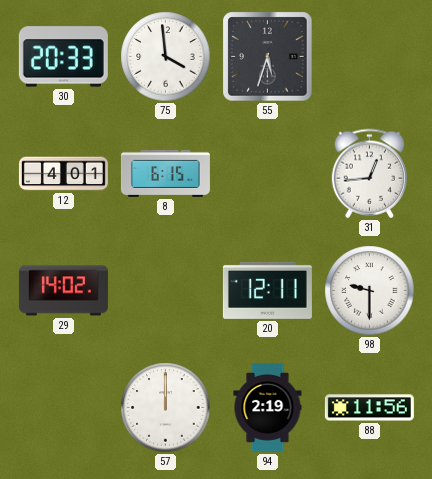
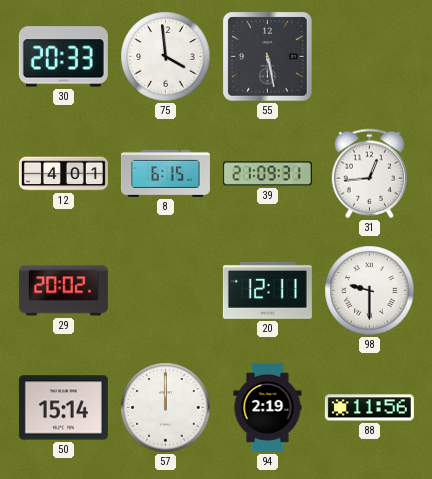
55: 5:33 -> 5:28 (268, 57)
39: none -> 21:09 (267, 174)
29: 14:02 -> 20:02 (63, 291)
50: none -> 15:14 (63, 408)
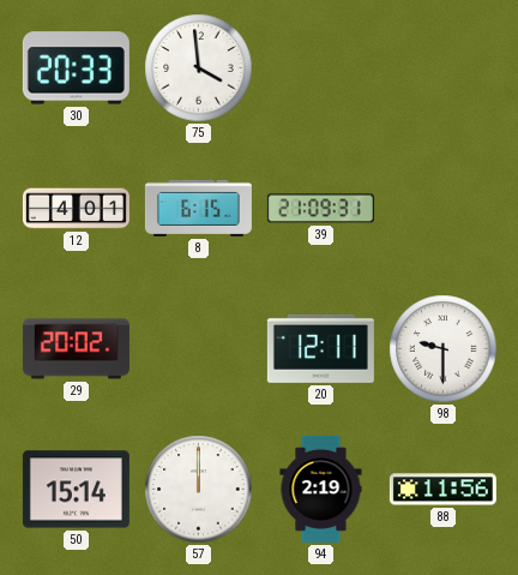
55: 5:28 -> none (268, 57)
31: 12:44 -> none (369, 174)
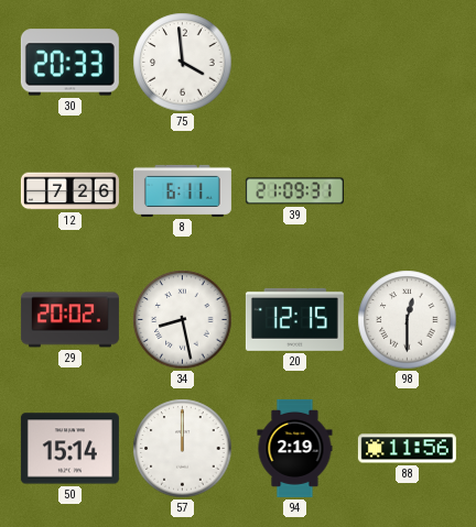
12: 4:01 -> 7:26 (69, 191)
8: 6:15 -> 6:11 (182, 190)
34: none -> 8:28 (183, 320)
20: 12:11 -> 12:15 (294, 319)
98: 9:30 -> 12:30 (408, 320)
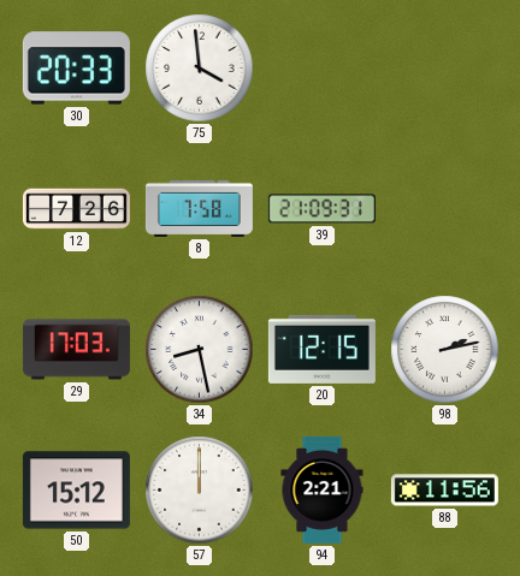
8: 6:11 -> 7:58 (199, 208)
29: 20:02 -> 17:03 (76, 350)
98: 12:30 -> 2:13 (445, 350)
50: 15:14 -> 15:12 (76, 491)
94: 2:19 -> 2:21 (323, 489)
